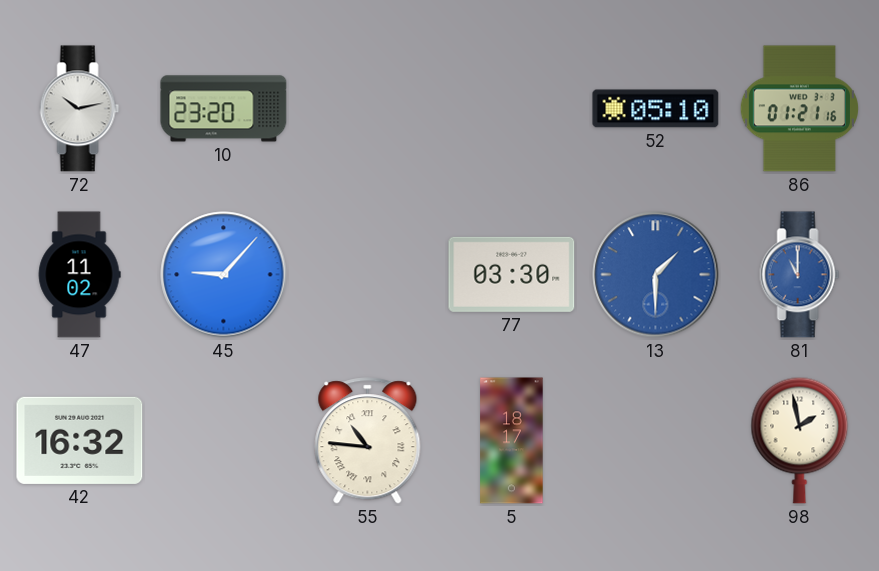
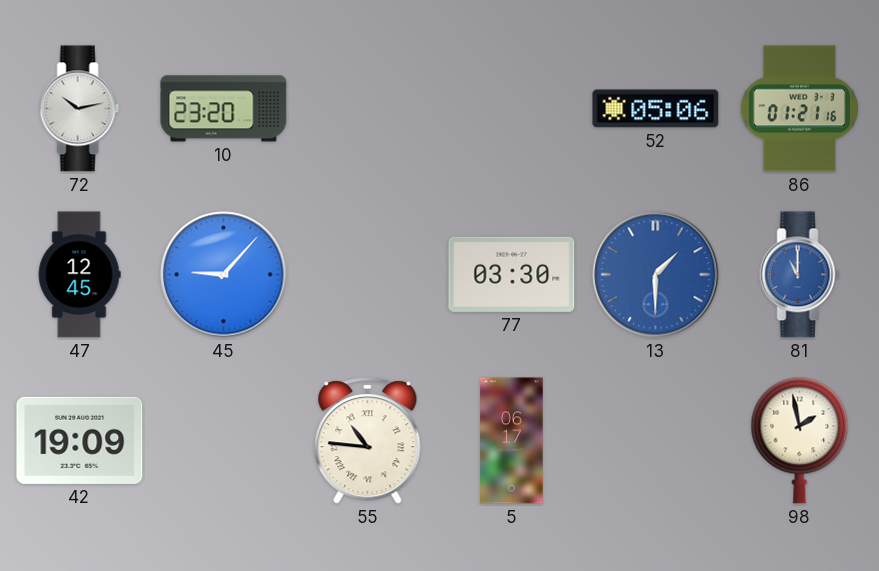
52: 05:10 -> 05:06 (656, 109)
47: 11:02 -> 12:45 (79, 275)
42: 16:32 -> 19:09 (80, 440)
5: 18:17 -> 06:17 (512, 441)
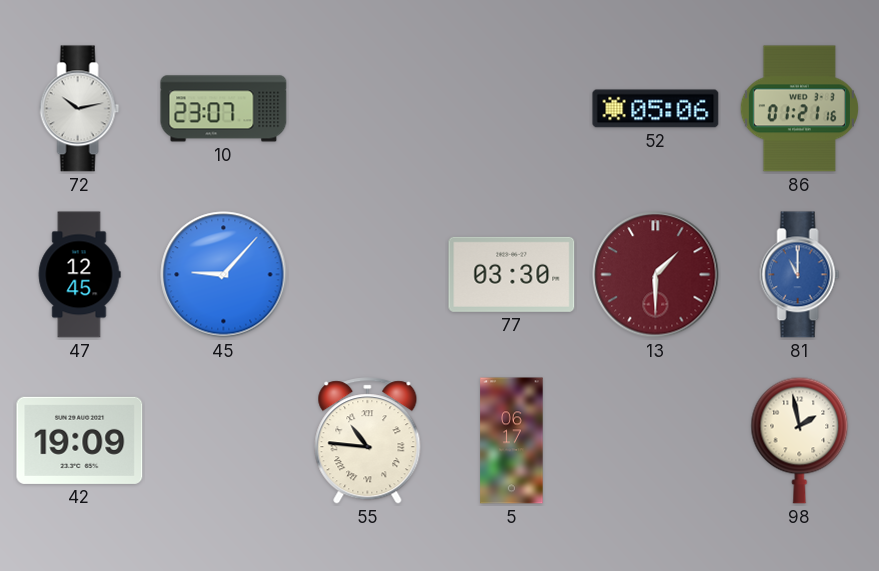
10: 23:20 -> 23:07 (224, 109)
13 dial: blue -> burgundy (656, 275)
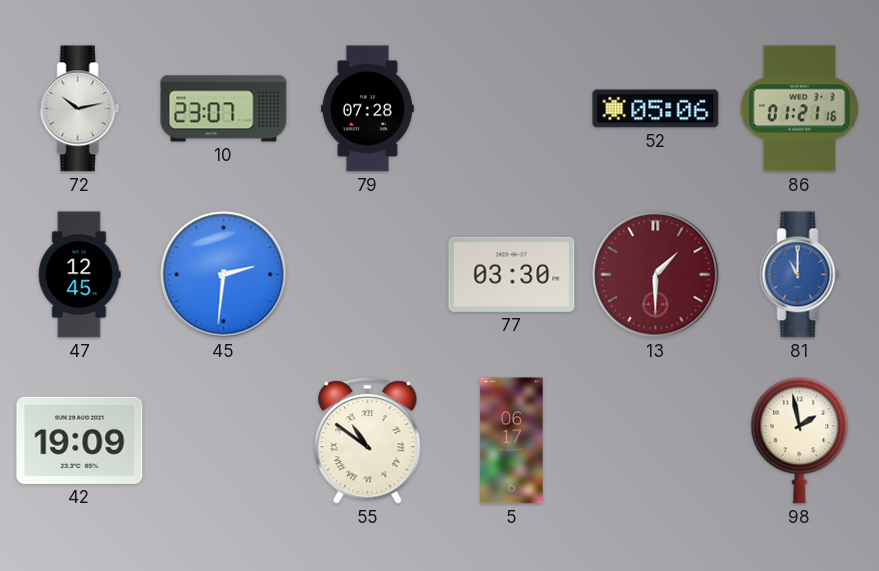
79: none -> 07:28 (367, 109)
45: 9:07 -> 2:31 (224, 275)
55: 10:46 -> 10:51 (368, 441)
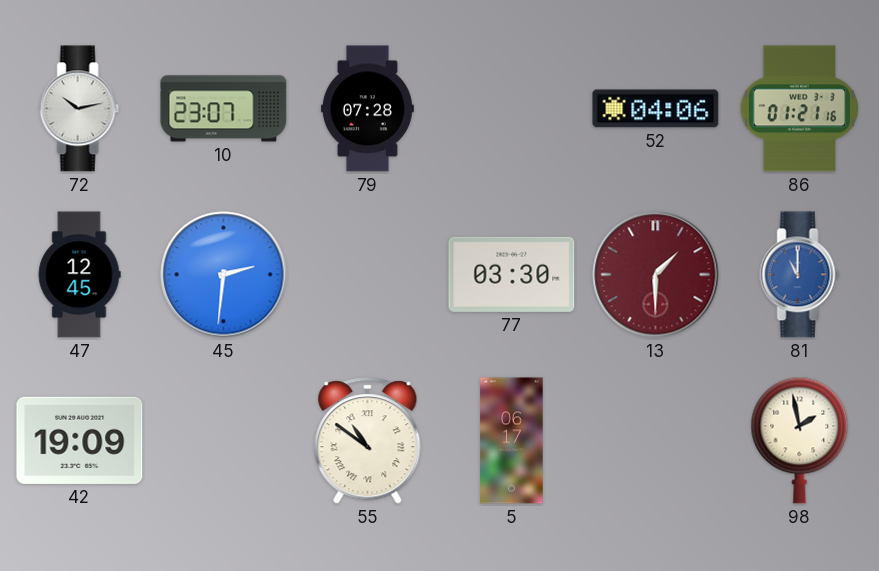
52: 05:06 -> 04:06 (656, 109)
